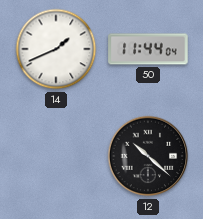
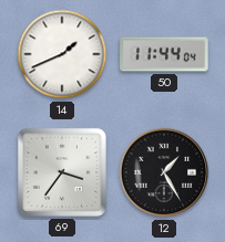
69: none -> 3:36 (62, 172)
12: 10:22 -> 1:25 (164, 172)
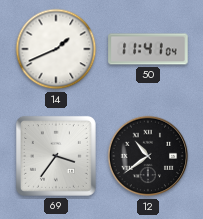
50: 11:44 -> 11:41 (148, 49)
12: 1:25 -> 10:39 (148, 156)
